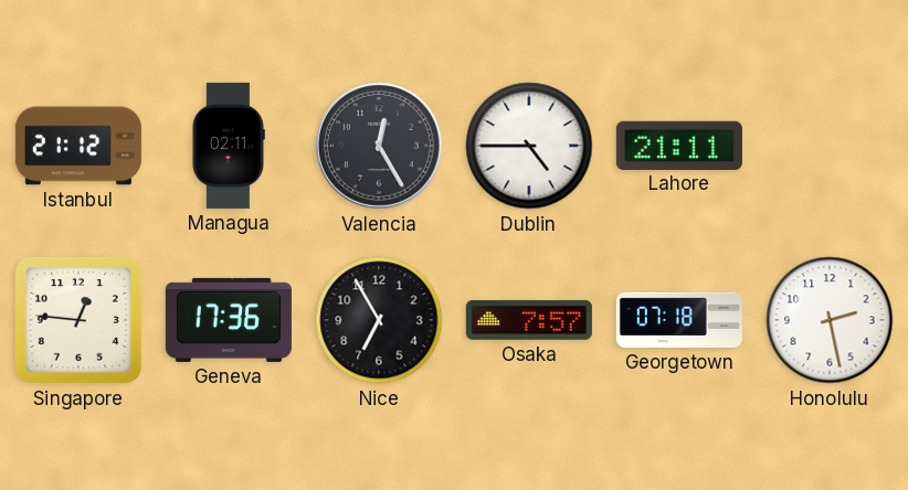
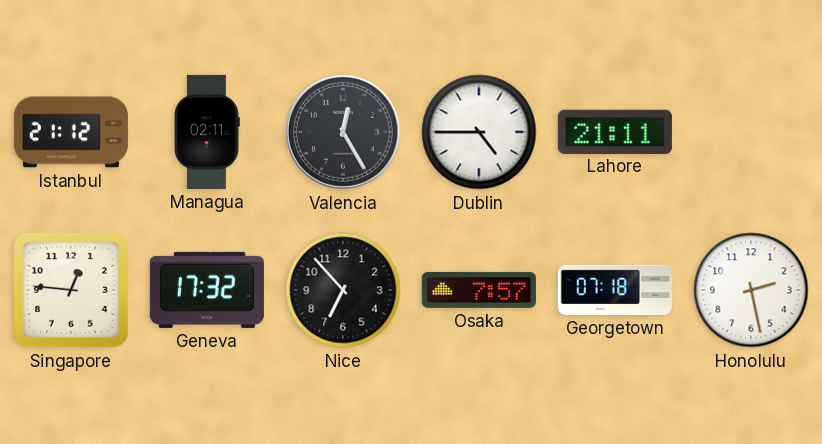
Geneva: 17:36 -> 17:32 (207, 290)
Nice: 6:55 -> 6:53 (343, 290)
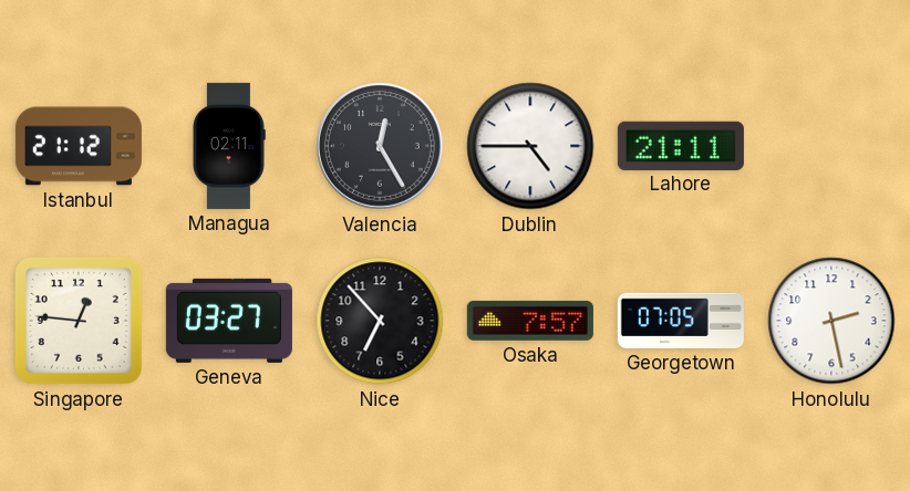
Geneva: 17:32 -> 03:27 (229, 321)
Georgetown: 07:18 -> 07:05 (681, 321)
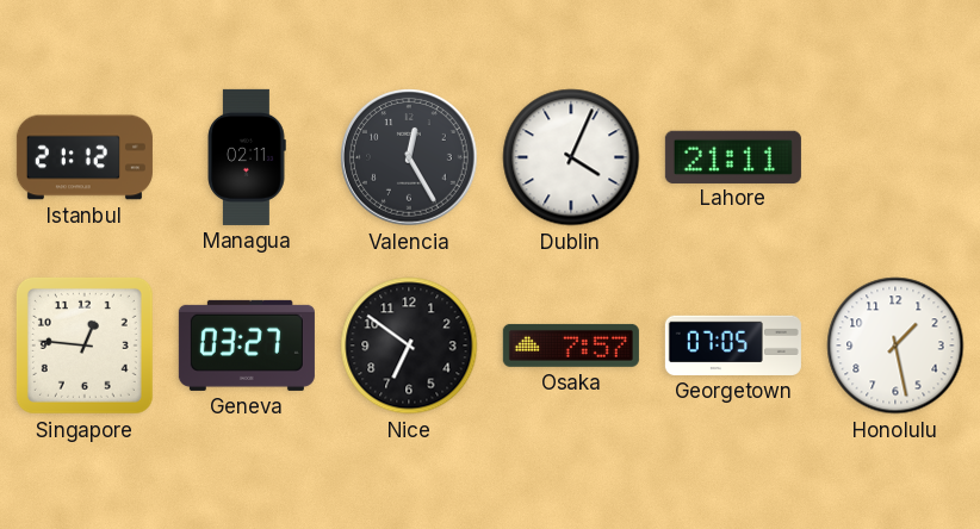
Dublin: 4:45 -> 4:04 (571, 157)
Nice: 6:53 -> 6:51 (409, 346)
Honolulu: 2:28 -> 1:28 (895, 346)
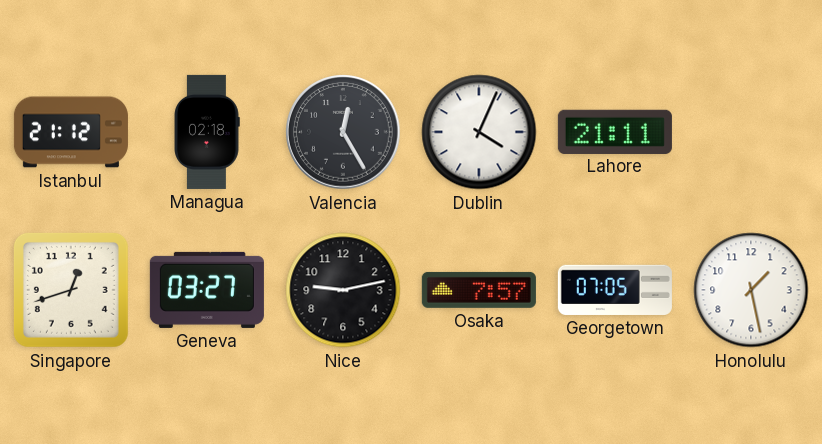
Managua: 02:11 -> 02:18 (207, 132)
Singapore: 12:46 -> 12:42 (71, 290)
Nice: 6:51 -> 9:13 (343, 290)
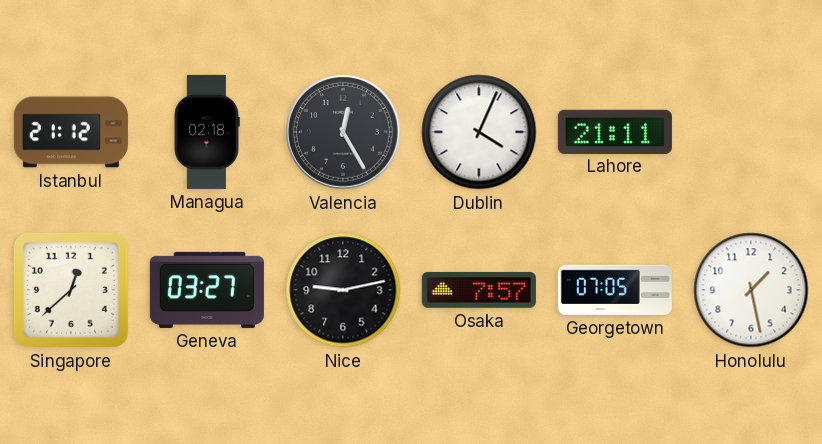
Singapore: 12:42 -> 12:38 (71, 290)
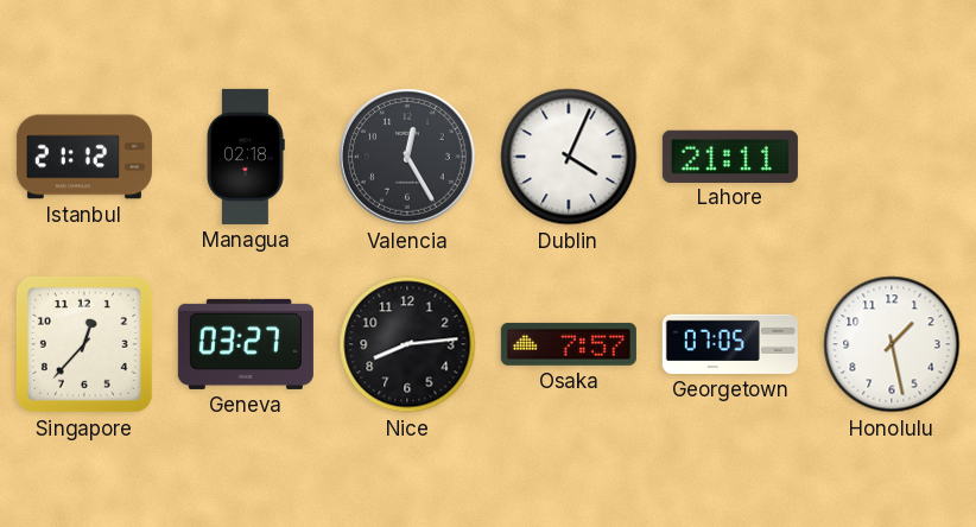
Singapore: 12:38 -> 12:37 (84, 344)
Nice: 9:13 -> 8:14 (407, 344)
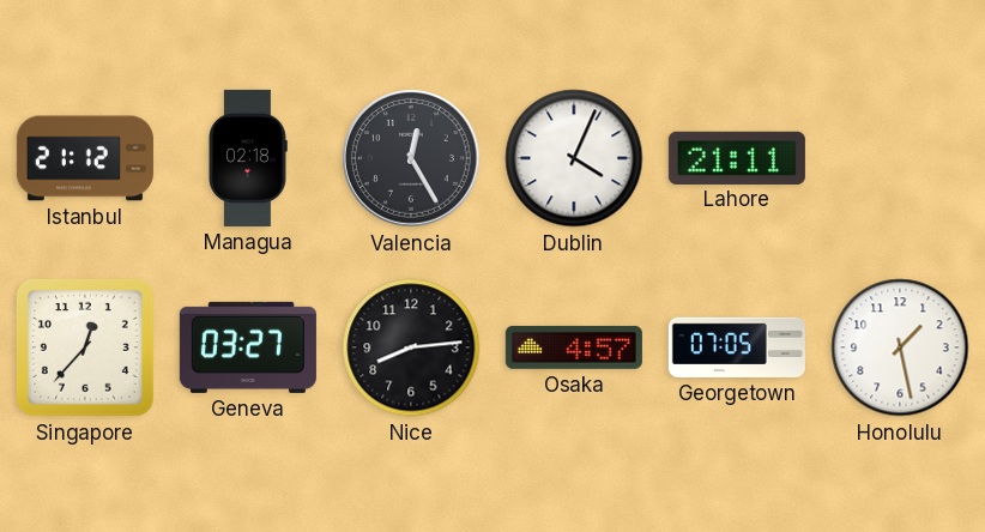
Osaka: 7:57 -> 4:57 (574, 347)
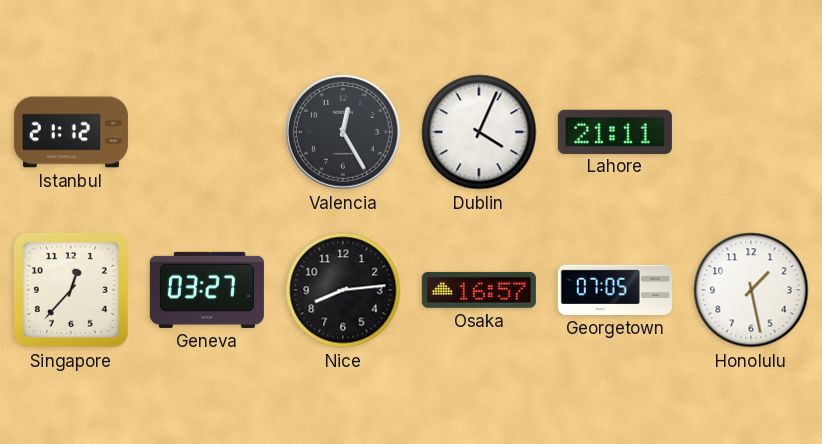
Managua: 02:18 -> none (248, 158)
Osaka: 4:57 -> 16:57 (479, 290)
